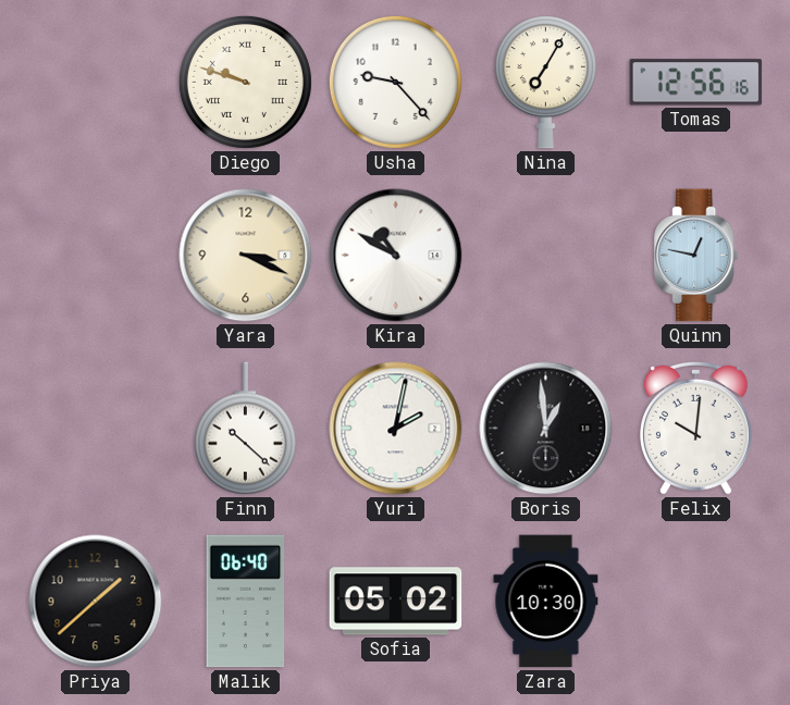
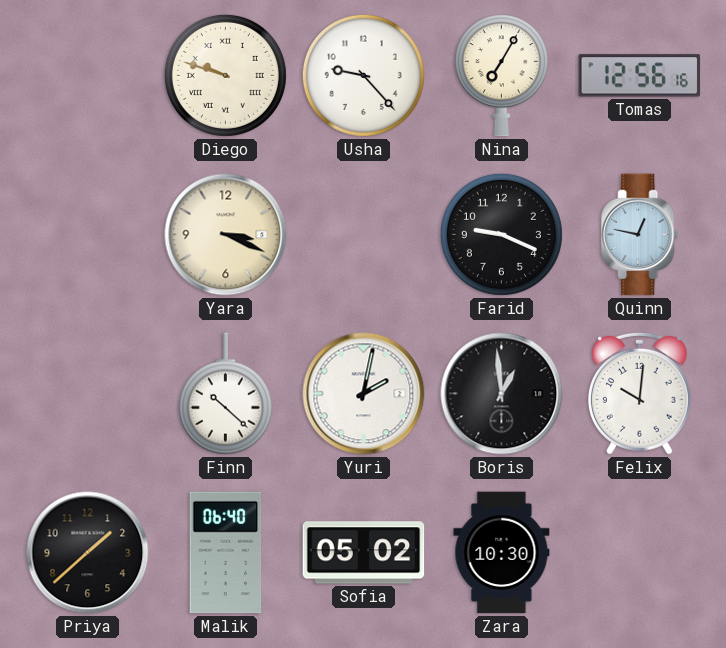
Kira: 10:50 -> none (396, 256)
Farid: none -> 9:19 (501, 234)
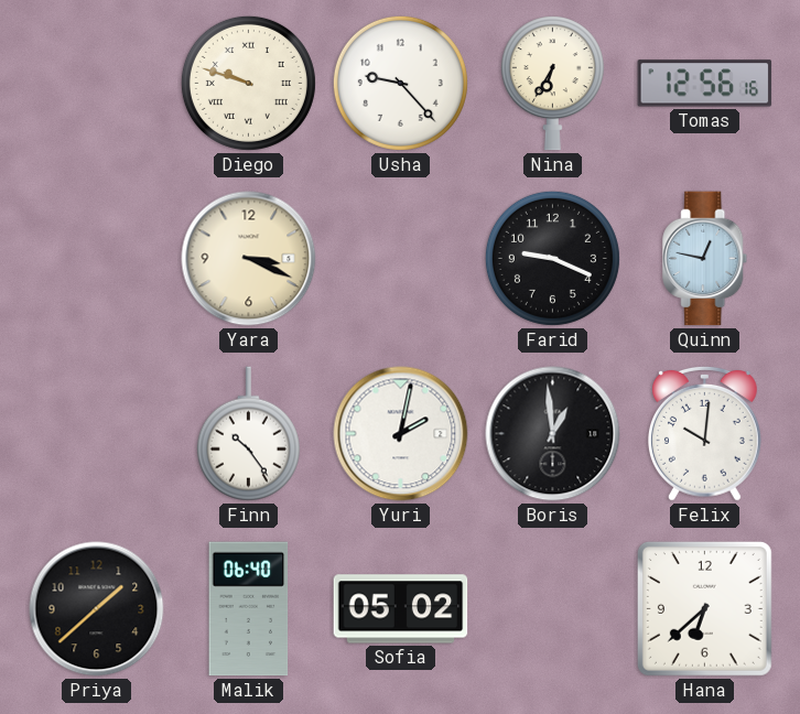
Nina: 7:05 -> 6:35 (552, 84)
Finn: 10:22 -> 10:24 (248, 434)
Zara: 10:30 -> none (502, 553)
Hana: none -> 6:38 (704, 608)
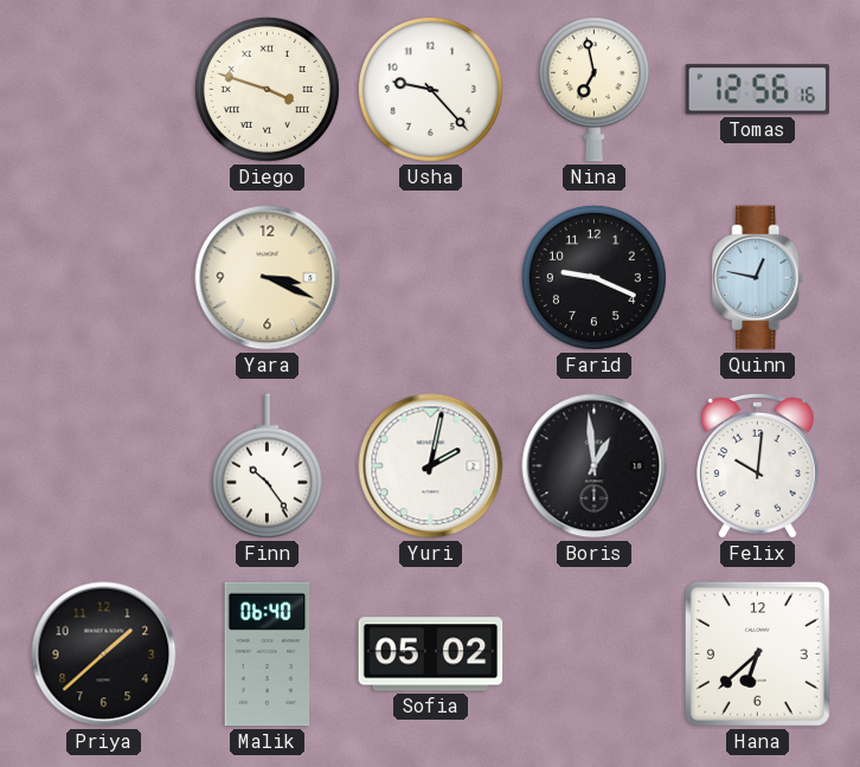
Diego: 9:48 -> 3:48 (267, 89)
Nina: 6:35 -> 6:58 (593, 90)
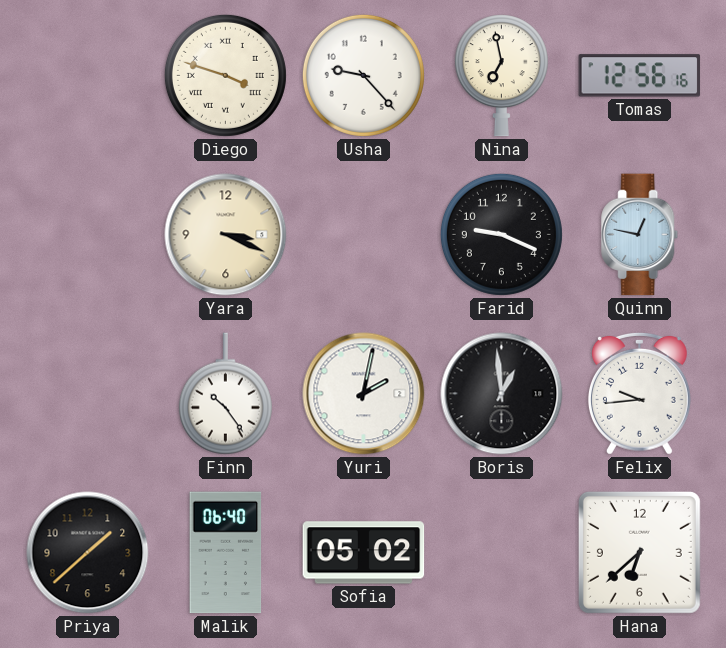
Felix: 10:01 -> 9:44 (639, 393)
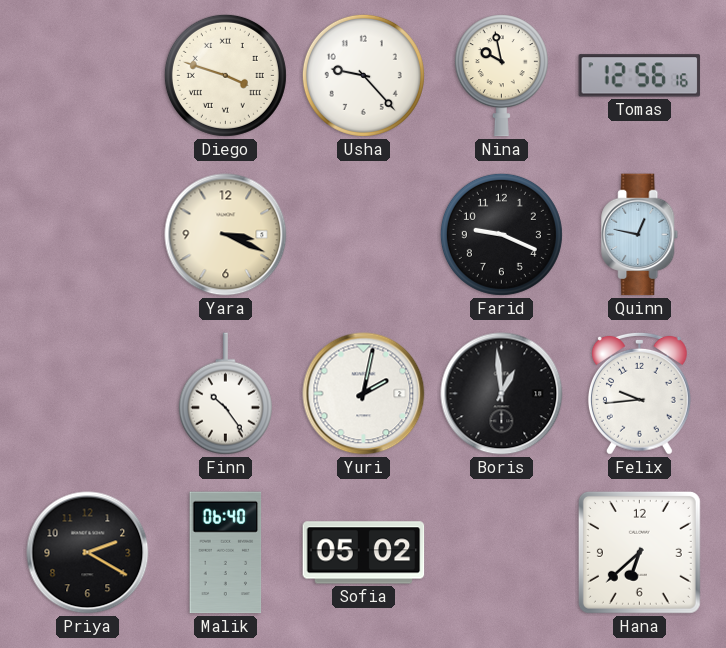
Nina: 6:58 -> 9:58 (501, 76)
Priya: 1:38 -> 2:20 (88, 553)
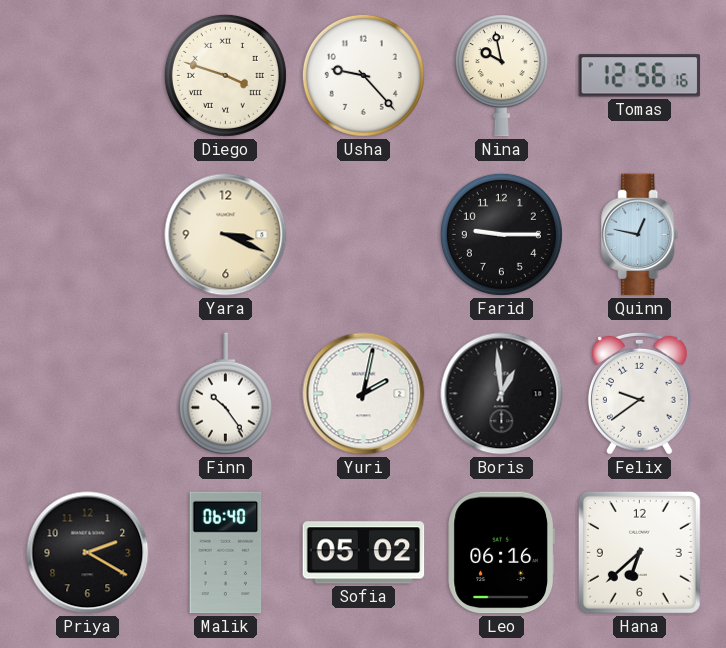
Farid: 9:19 -> 9:15 (501, 234)
Felix: 9:44 -> 9:39 (639, 393)
Leo: none -> 06:16 (501, 553)
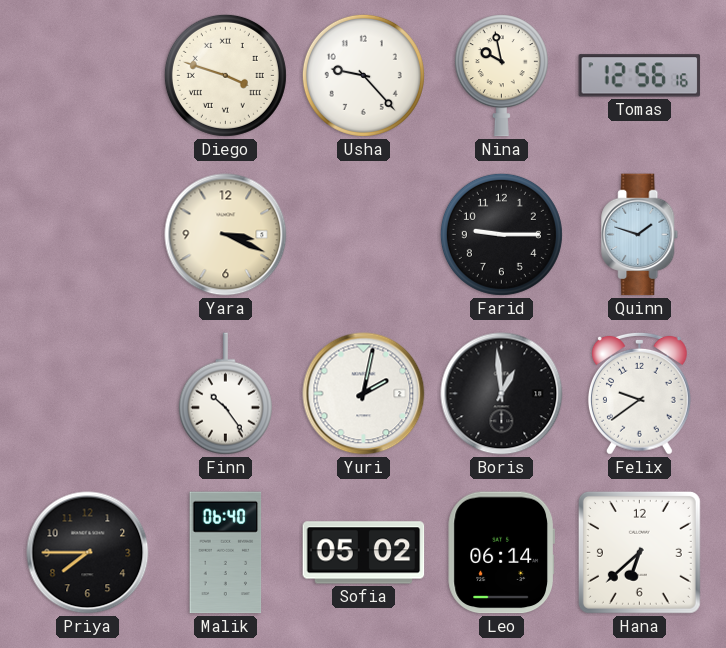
Quinn: 12:47 -> 1:48 (640, 235)
Priya: 2:20 -> 7:45 (88, 553)
Leo: 06:16 -> 06:14 (501, 553)
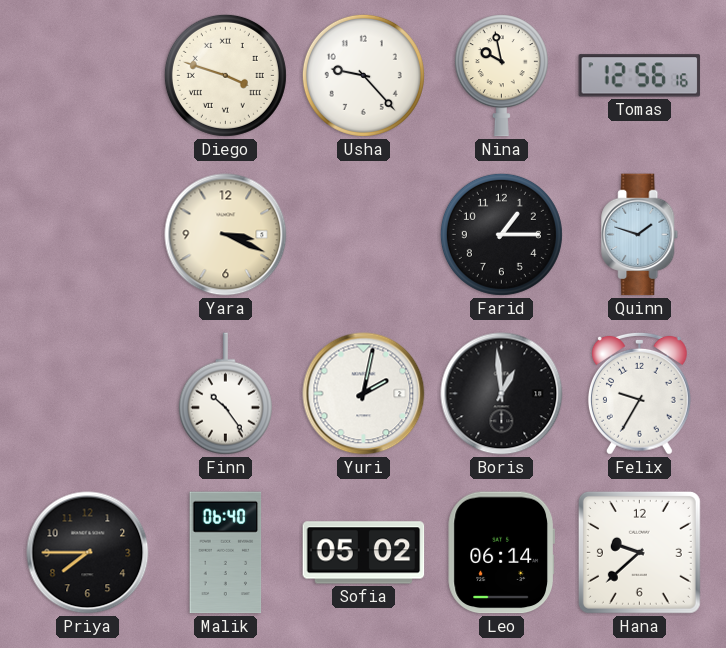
Farid: 9:15 -> 1:15 (501, 234)
Felix: 9:39 -> 9:35 (639, 393)
Hana: 6:38 -> 9:38 (639, 552)
